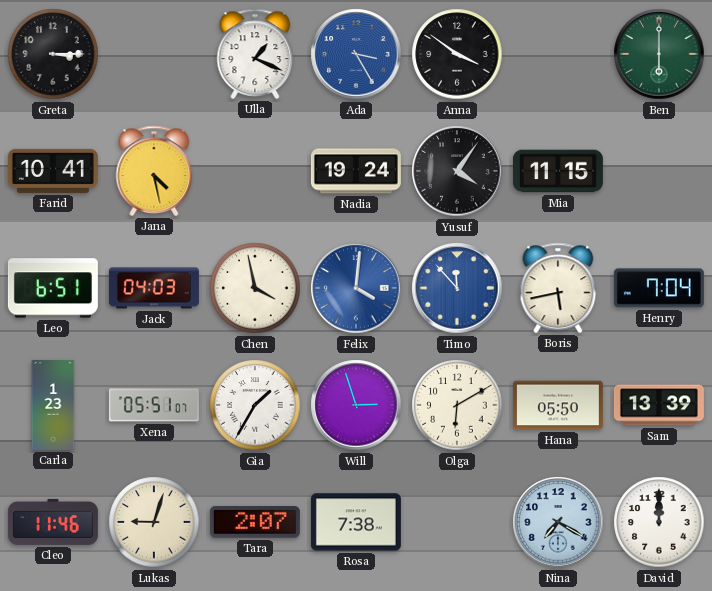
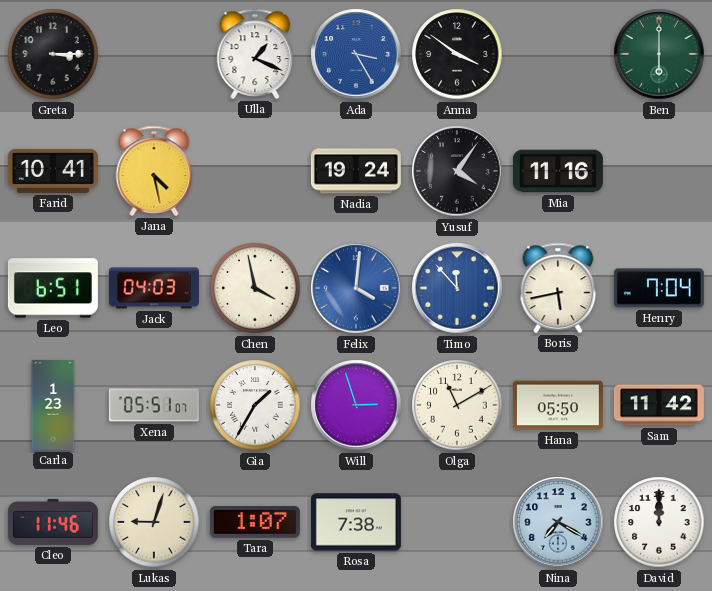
Mia: 11:15 -> 11:16 (558, 171)
Olga: 6:10 -> 11:10 (457, 405)
Sam: 13:39 -> 11:42 (659, 405)
Tara: 2:07 -> 1:07 (255, 522)
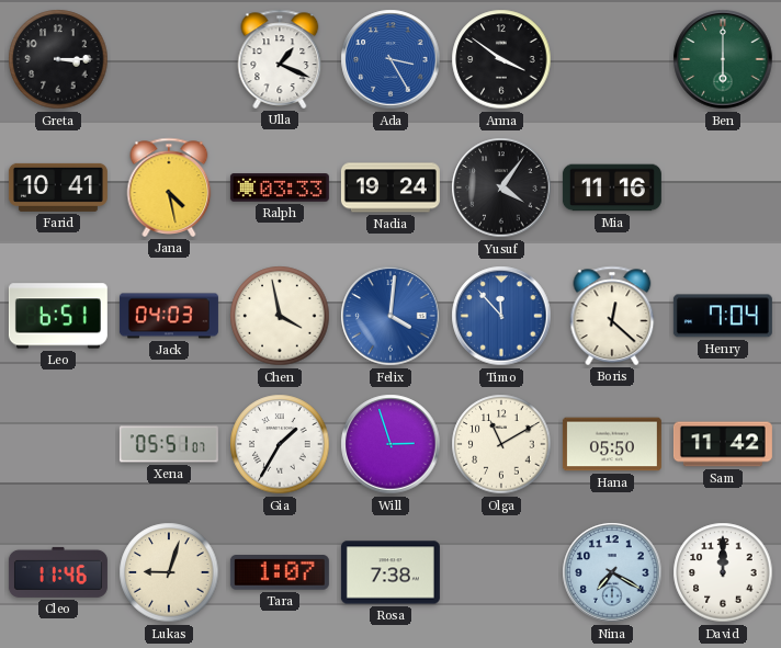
Ralph: none -> 03:33 (280, 187)
Boris: 5:43 -> 12:22 (612, 316)
Carla: 1:23 -> none (53, 405)
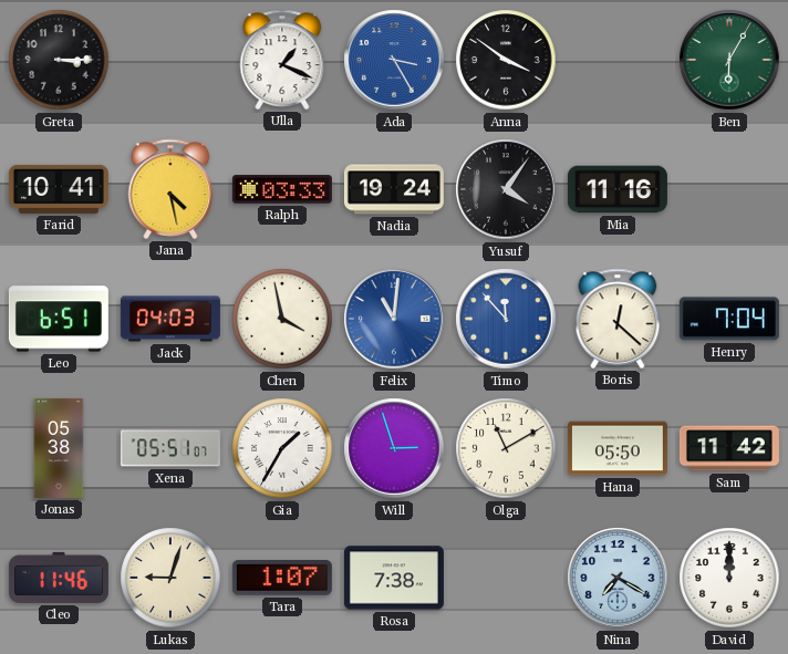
Ben: 6:00 -> 6:05 (729, 60)
Felix: 4:01 -> 11:01 (394, 319)
Jonas: none -> 05:38 (59, 448)
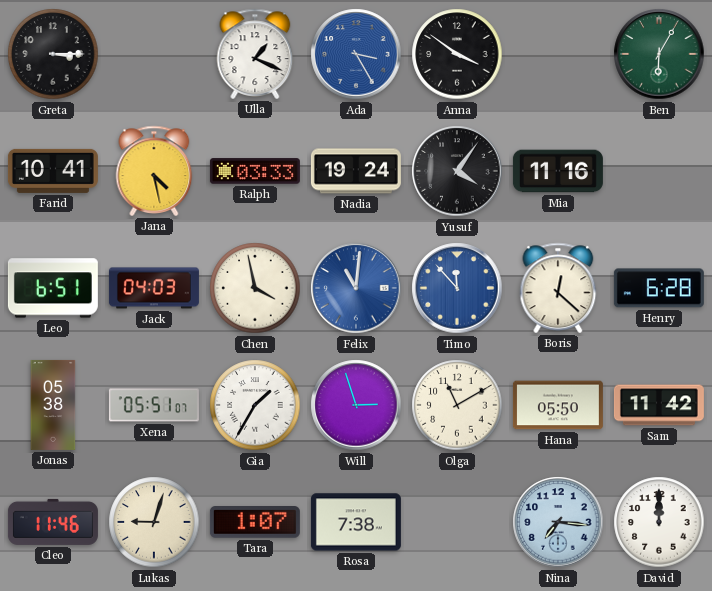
Henry: 7:04 -> 6:28 (659, 288)
Nina: 7:20 -> 7:16 (558, 522)
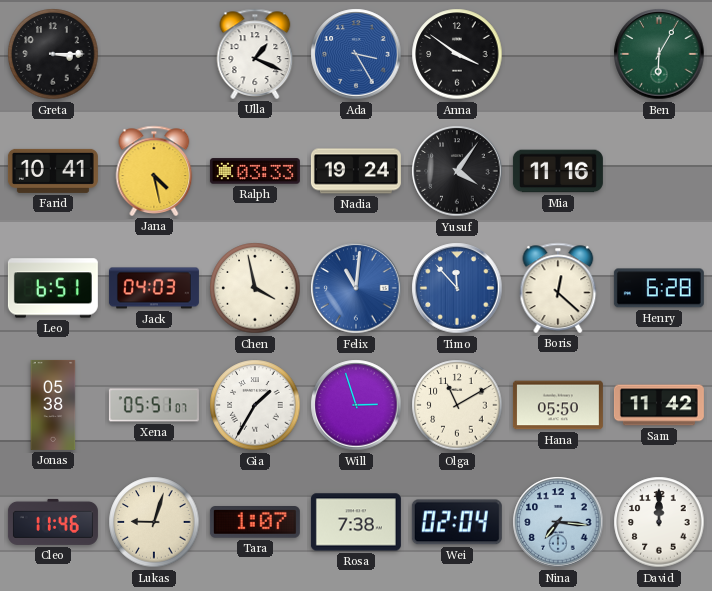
Wei: none -> 02:04 (457, 522)
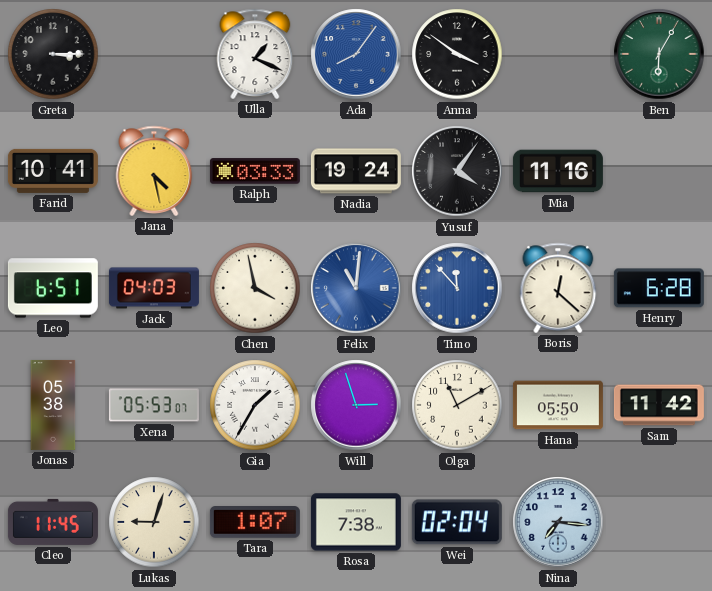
Ada: 3:25 -> 8:06 (356, 54)
Xena: 05:51 -> 05:53 (154, 405)
Cleo: 11:46 -> 11:45 (53, 522)
David: 12:00 -> none (659, 522)
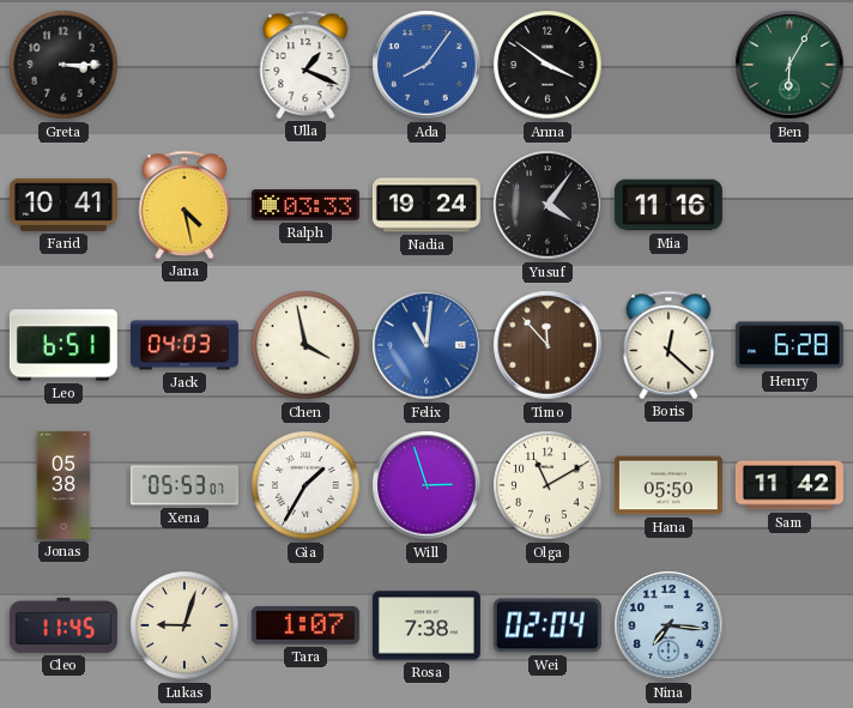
Timo dial: blue -> brown (548, 345)
